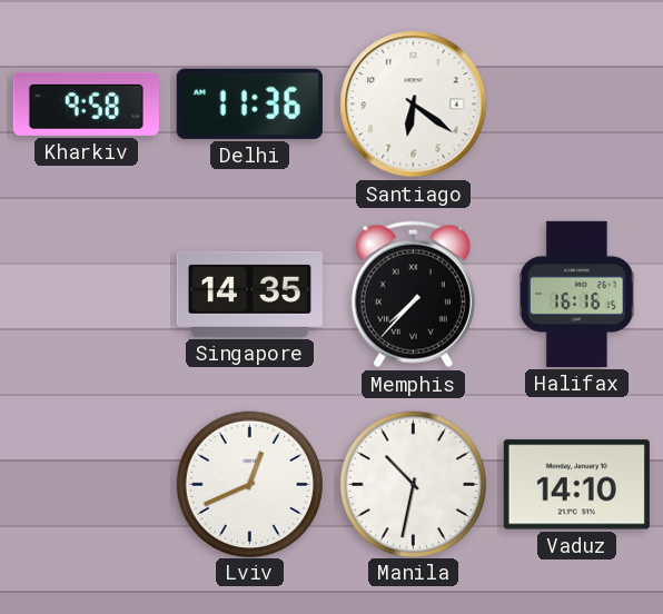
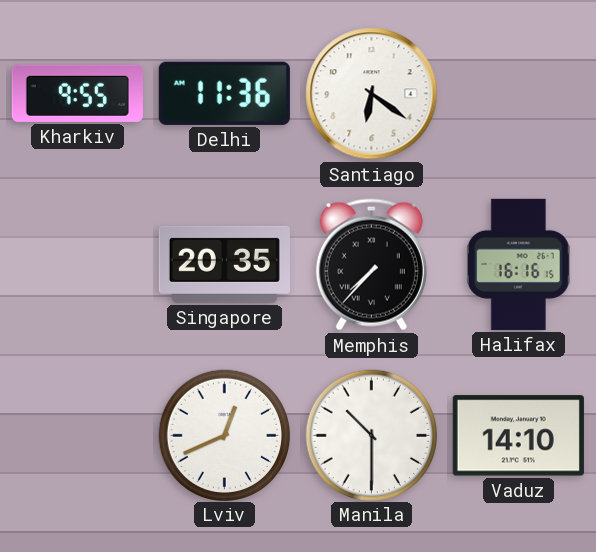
Kharkiv: 9:58 -> 9:55 (77, 93)
Singapore: 14:35 -> 20:35 (224, 264)
Manila: 10:32 -> 10:30 (371, 435)
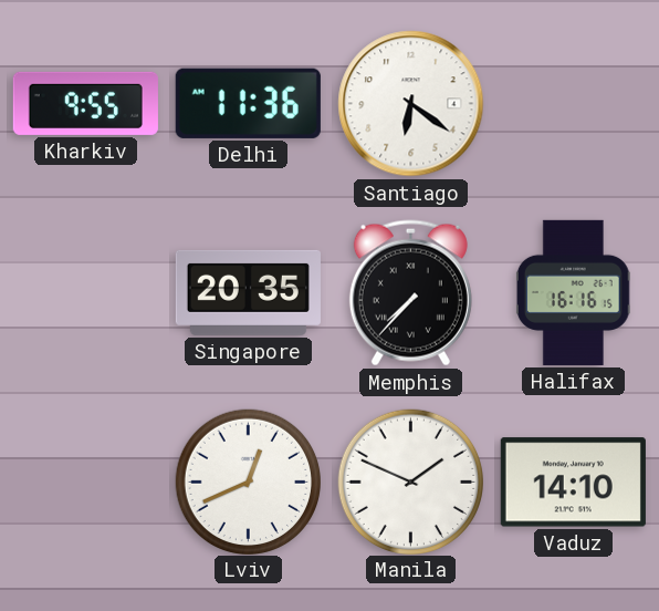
Manila: 10:30 -> 1:49 (410, 481)
